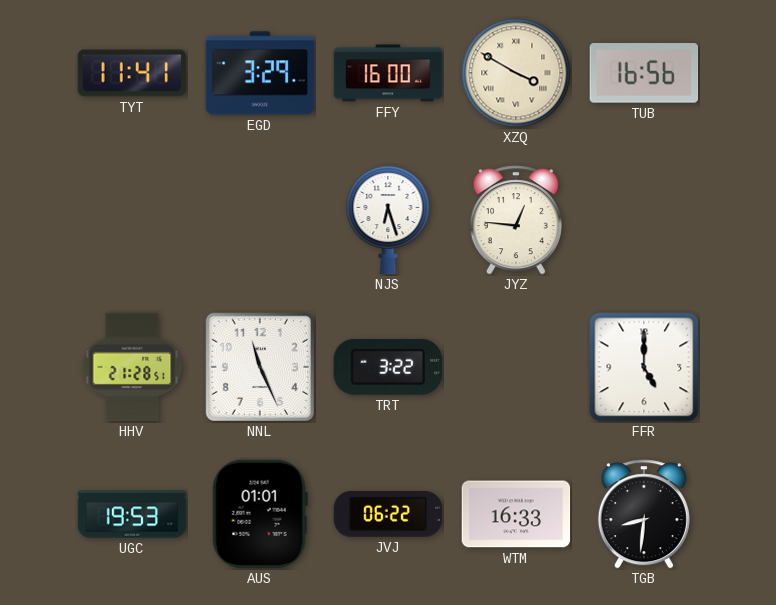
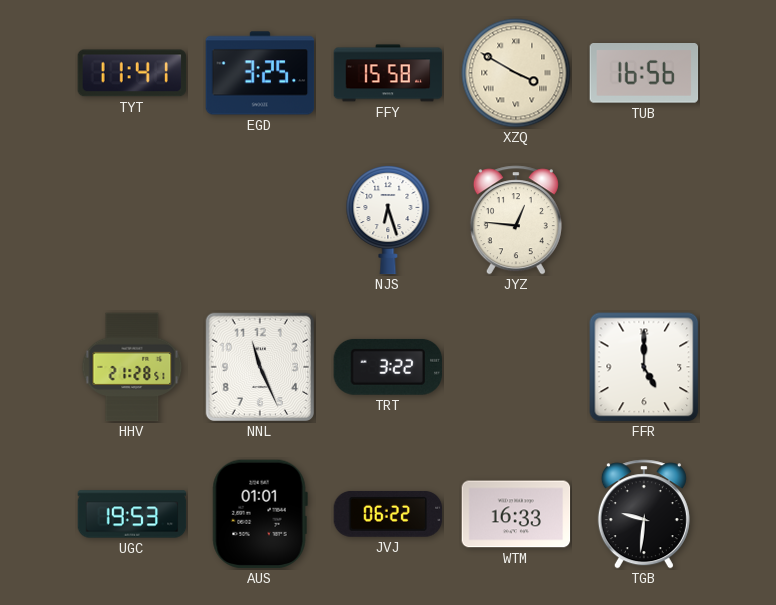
EGD: 3:29 -> 3:25 (260, 73)
FFY: 16:00 -> 15:58 (388, 73)
TGB: 8:31 -> 9:31 (644, 514)
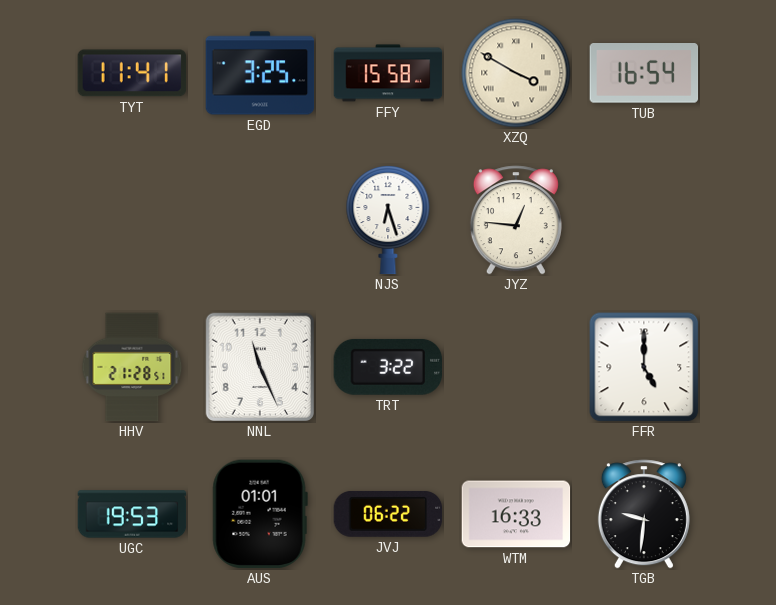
TUB: 16:56 -> 16:54 (644, 73)
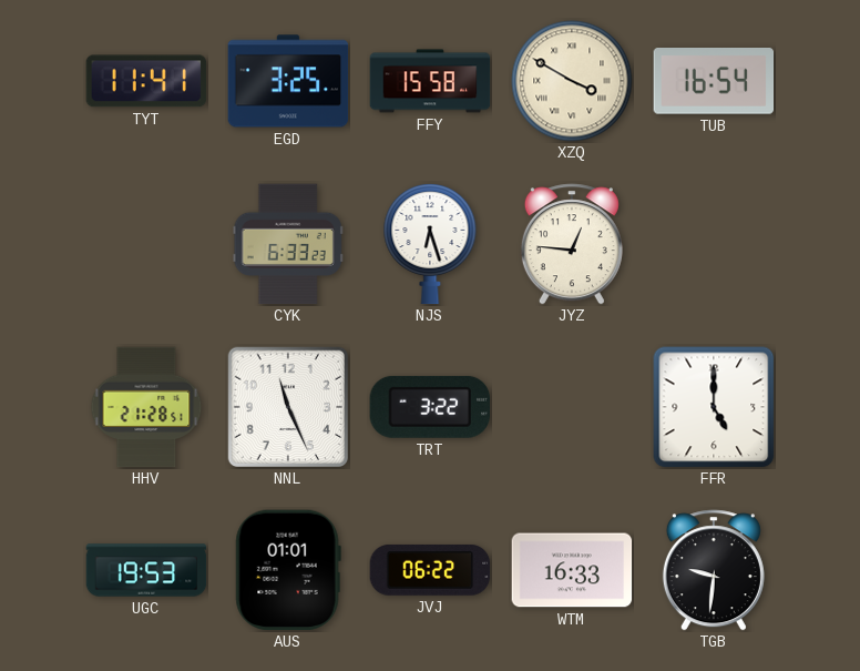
CYK: none -> 6:33 (288, 244)
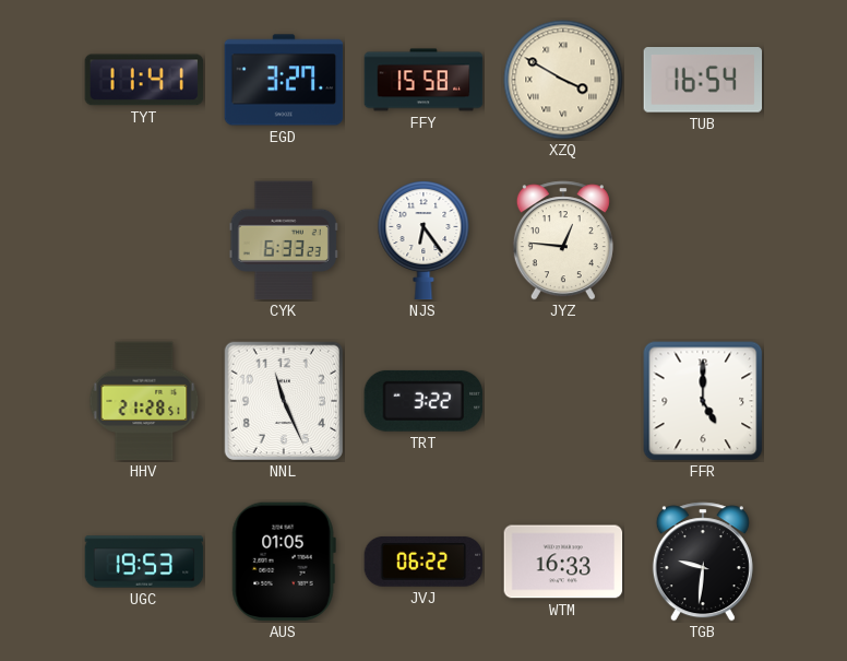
EGD: 3:25 -> 3:27 (284, 80)
NJS: 6:27 -> 6:24 (423, 240)
AUS: 01:01 -> 01:05 (284, 562)
